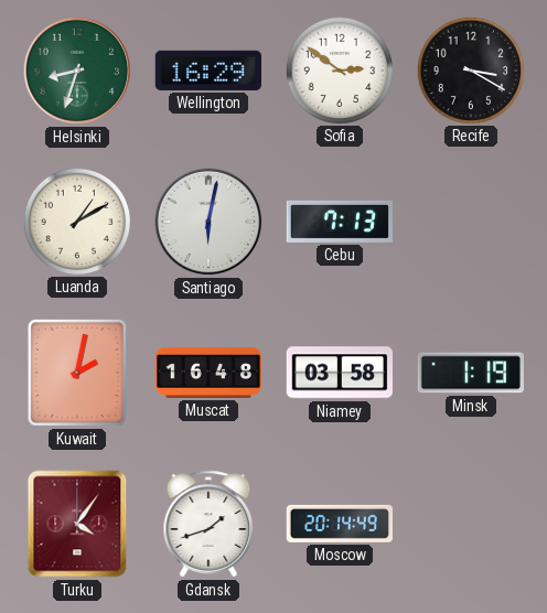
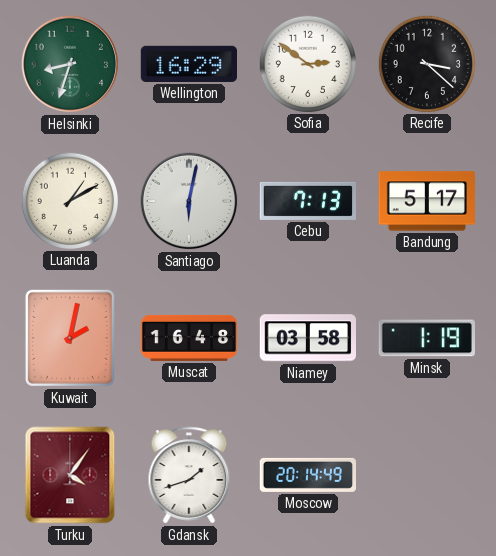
Recife: 3:20 -> 3:22 (426, 63)
Bandung: none -> 5:17 (426, 201)
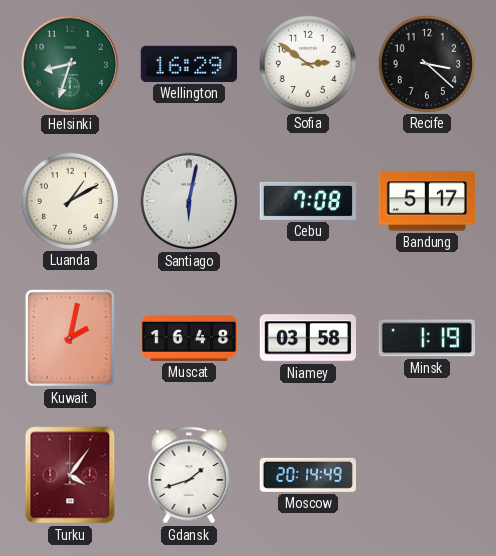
Cebu: 7:13 -> 7:08 (307, 201)
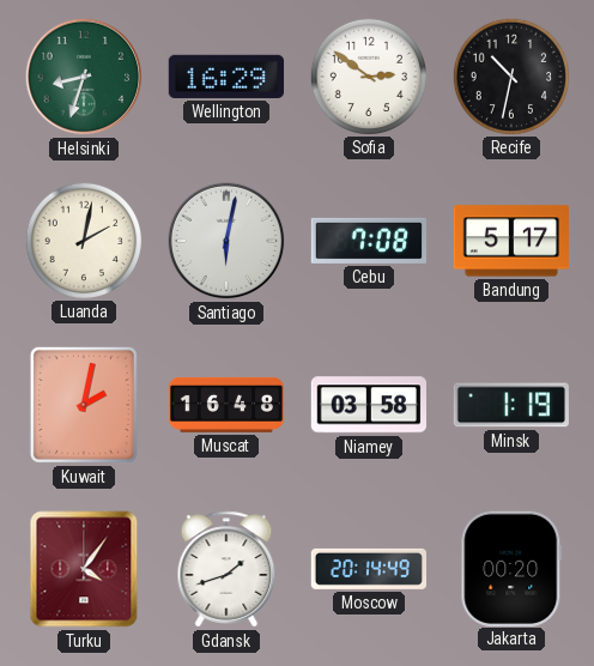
Recife: 3:22 -> 10:32 (510, 75)
Luanda: 1:10 -> 2:02 (83, 240)
Jakarta: none -> 00:20 (511, 568)
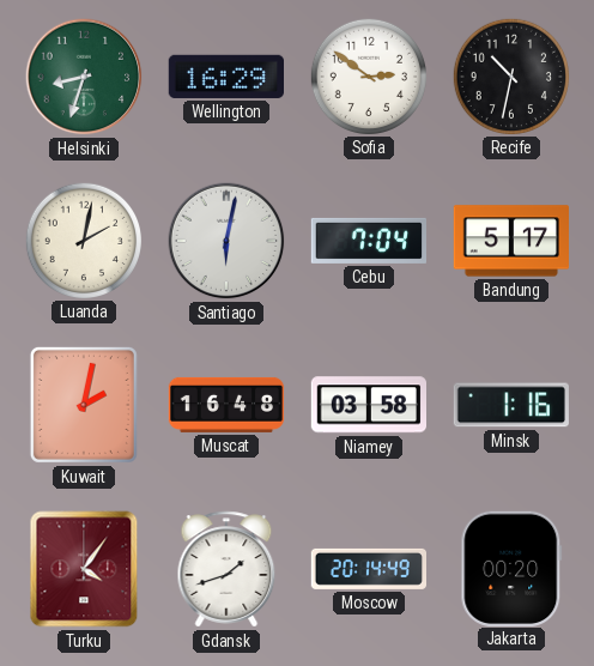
Cebu: 7:08 -> 7:04 (368, 241)
Minsk: 1:19 -> 1:16 (511, 405)
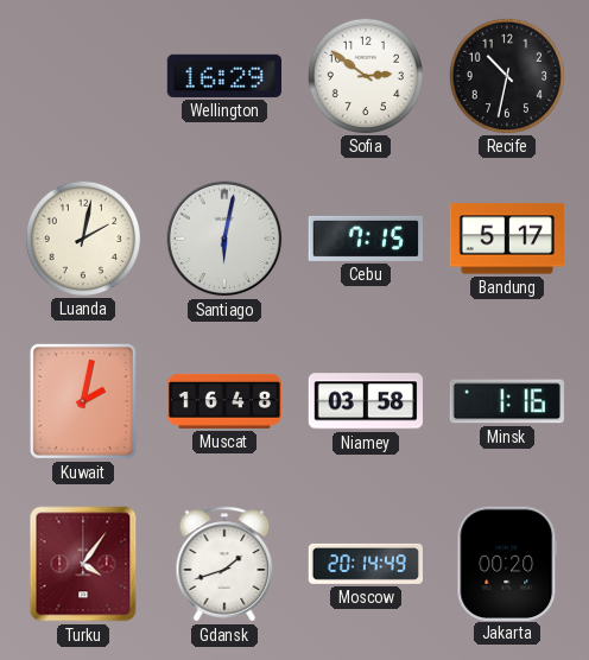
Helsinki: 8:33 -> none (84, 77)
Cebu: 7:04 -> 7:15 (365, 239)
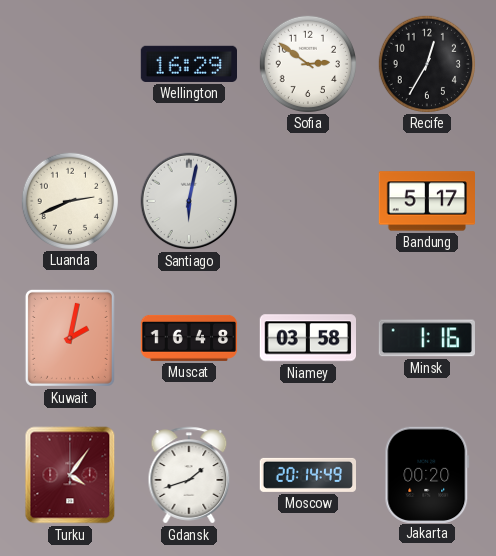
Recife: 10:32 -> 12:35 (426, 63)
Luanda: 2:02 -> 2:41 (69, 200)
Cebu: 7:15 -> none (365, 239)
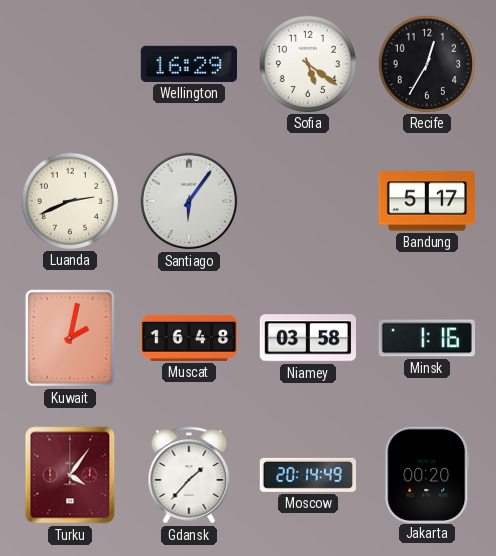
Sofia: 2:51 -> 5:21 (307, 63)
Santiago: 6:02 -> 6:06 (189, 201)
Gdansk: 1:42 -> 1:37 (189, 475)
